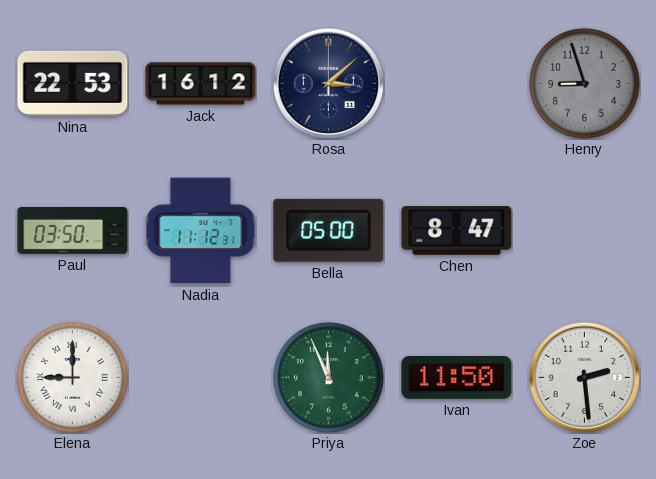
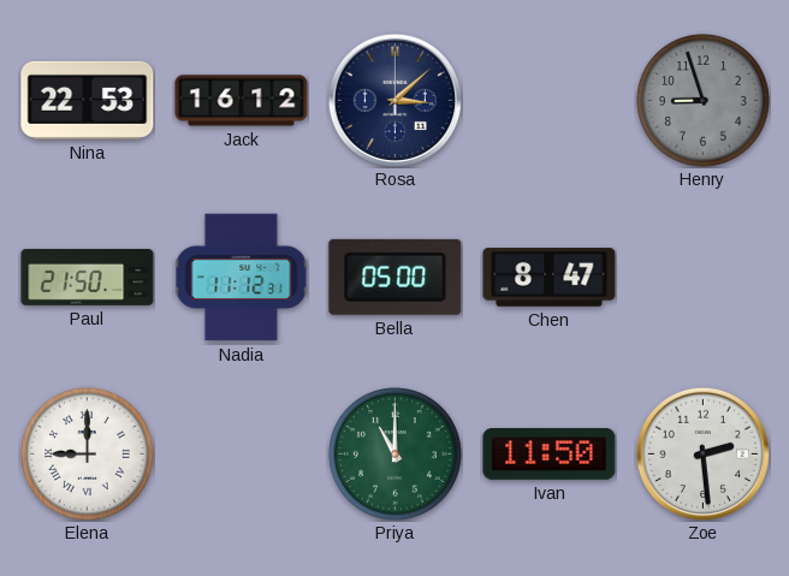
Paul: 03:50 -> 21:50 (88, 278)
Priya: 11:56 -> 11:00 (396, 455)
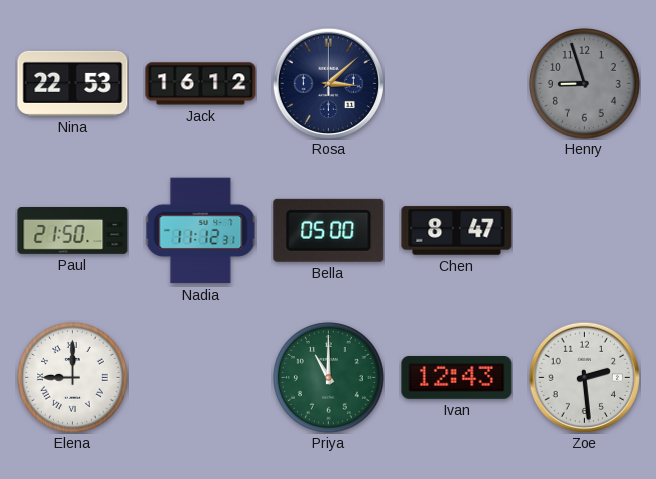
Ivan: 11:50 -> 12:43 (457, 378)
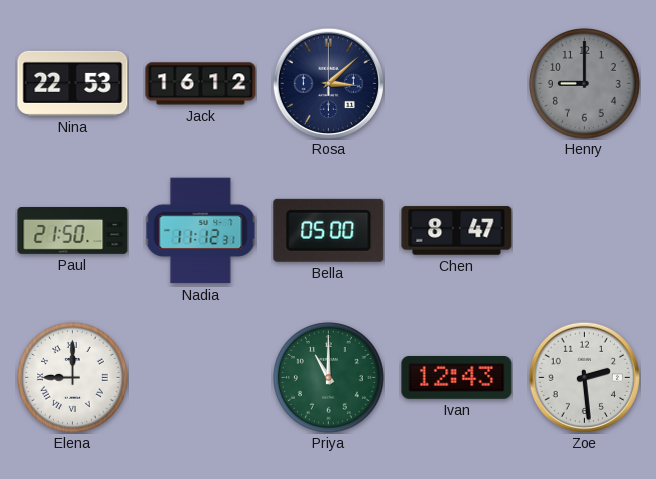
Henry: 8:57 -> 9:00 (585, 84)
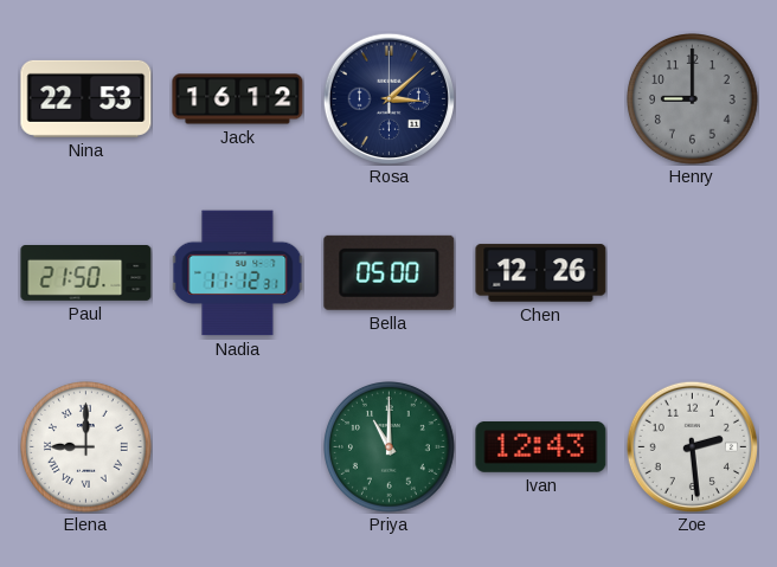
Chen: 8:47 -> 12:26 (541, 273)
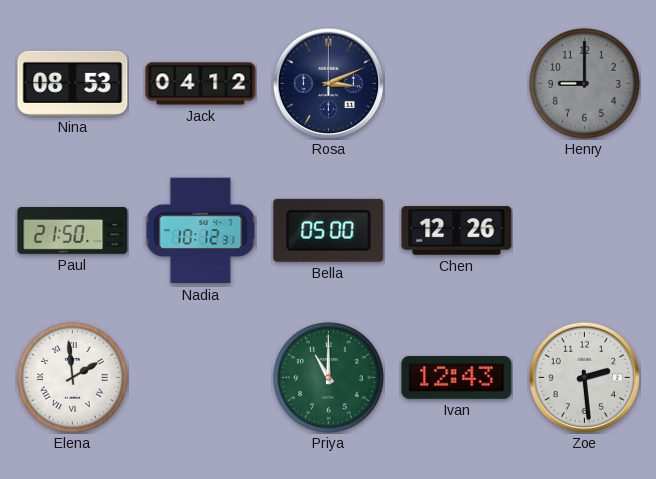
Nina: 22:53 -> 08:53 (73, 83)
Jack: 16:12 -> 04:12 (201, 84)
Rosa: 3:08 -> 3:11 (328, 83)
Nadia: 11:12 -> 10:12 (200, 231)
Elena: 9:00 -> 1:59 (73, 378)
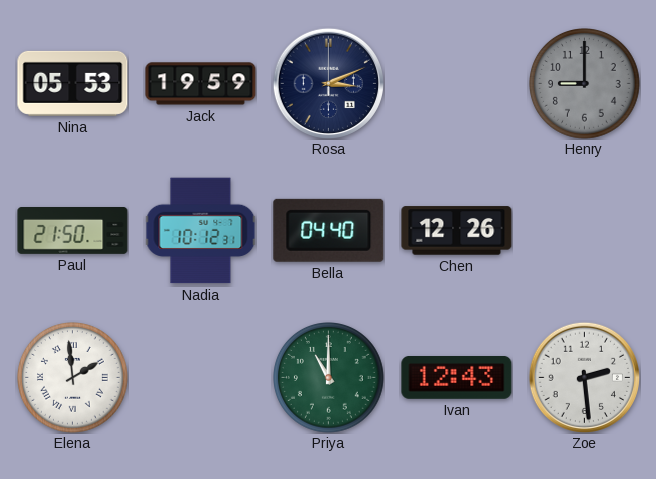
Nina: 08:53 -> 05:53 (73, 83)
Jack: 04:12 -> 19:59 (201, 84)
Bella: 05:00 -> 04:40 (329, 230)
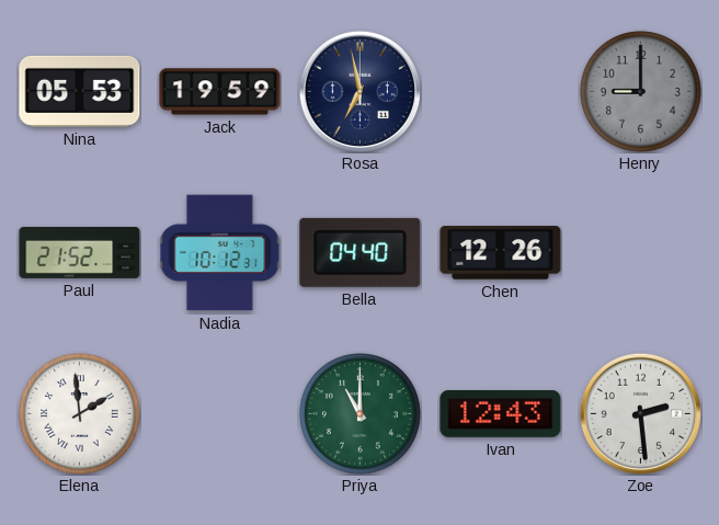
Rosa: 3:11 -> 6:58 (359, 91)
Paul: 21:50 -> 21:52 (80, 253)
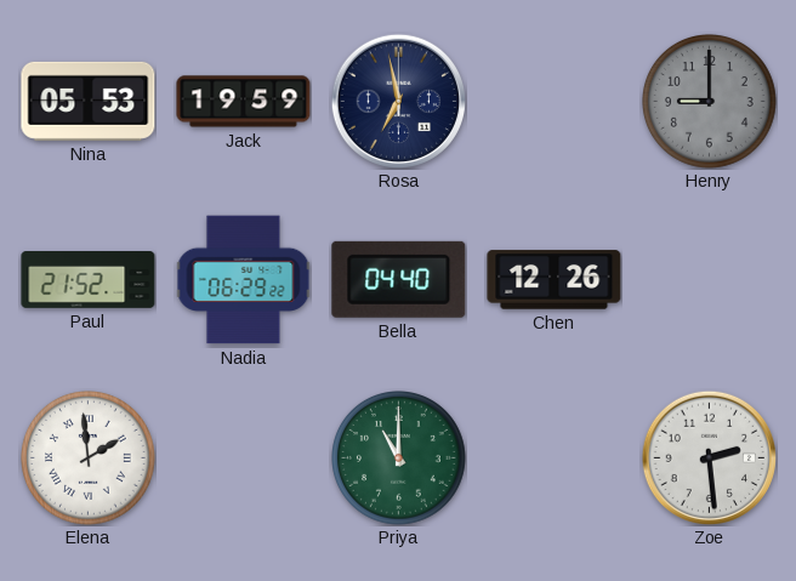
Nadia: 10:12 -> 06:29 (243, 280)
Ivan: 12:43 -> none (501, 414)
